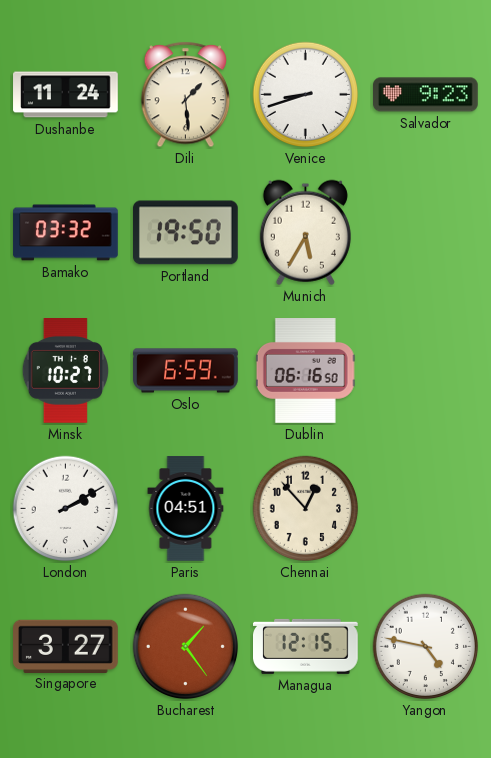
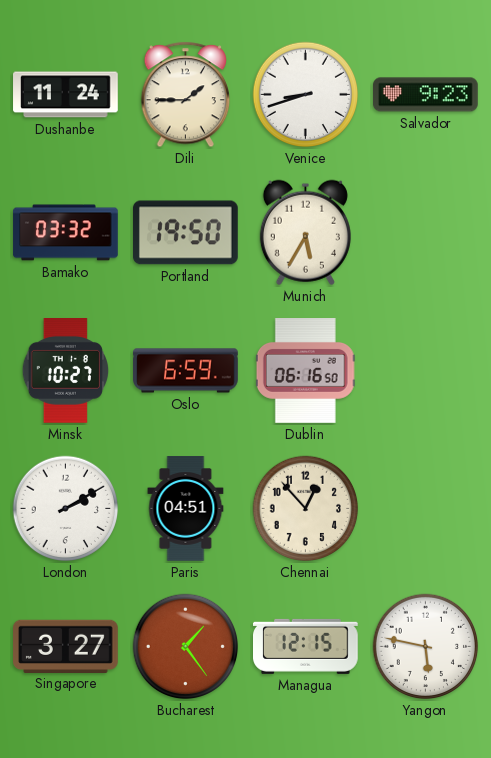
Dili: 1:29 -> 1:45 (185, 95)
Yangon: 4:47 -> 5:47 (426, 647)
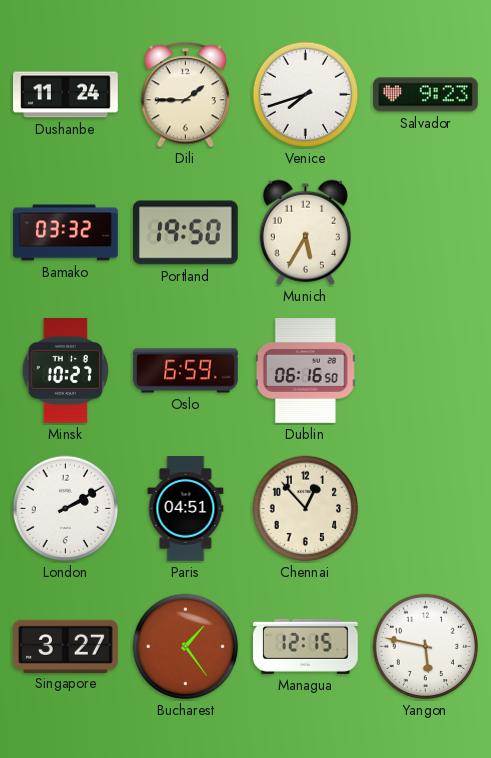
Venice: 8:42 -> 7:42 (306, 95)
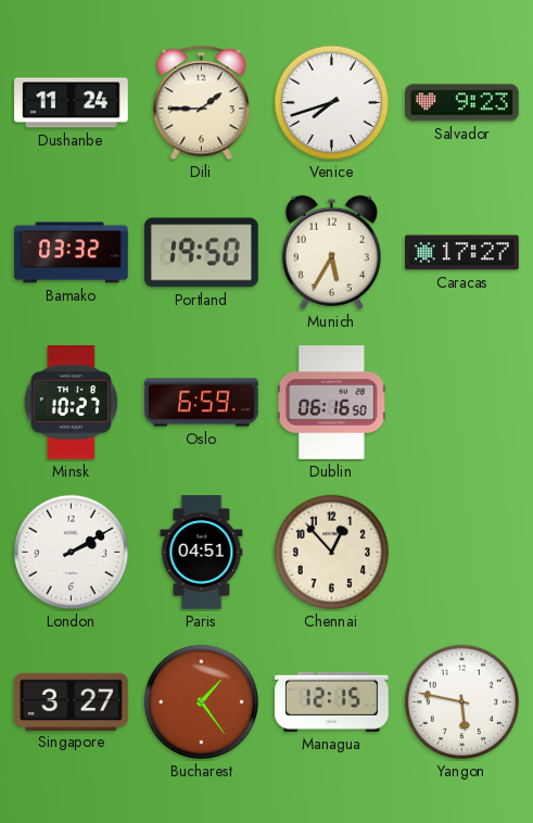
Caracas: none -> 17:27 (462, 253)
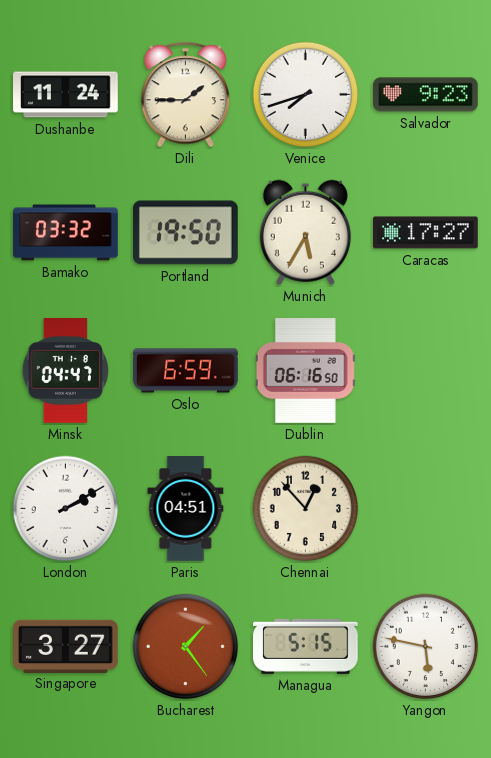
Minsk: 10:27 -> 04:47 (65, 371)
Managua: 12:15 -> 5:15 (306, 646)
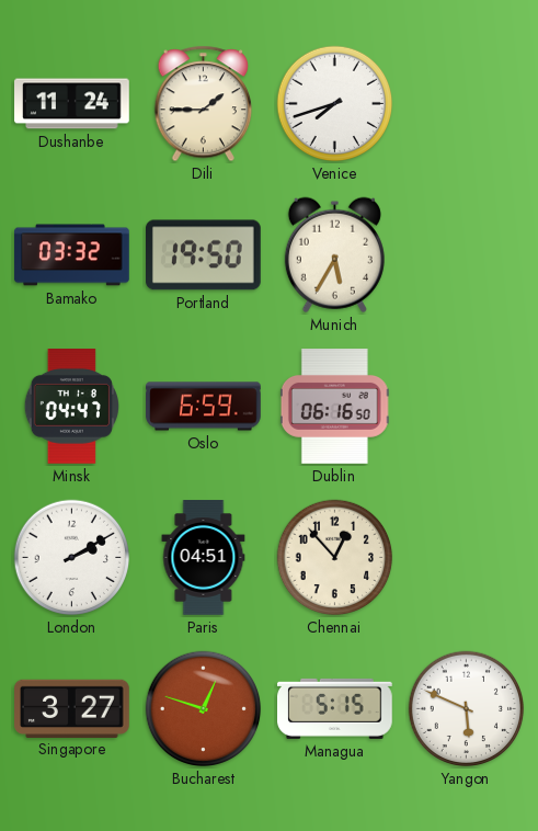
Salvador: 9:23 -> none (426, 95)
Caracas: 17:27 -> none (426, 233)
Bucharest: 1:24 -> 12:48 (204, 709)
Yangon: 5:47 -> 5:49 (467, 709)
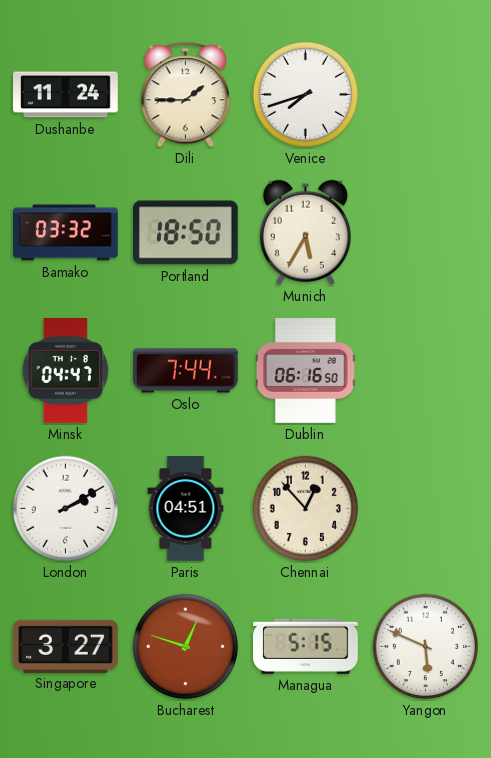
Portland: 19:50 -> 18:50 (186, 233)
Oslo: 6:59 -> 7:44 (186, 371)
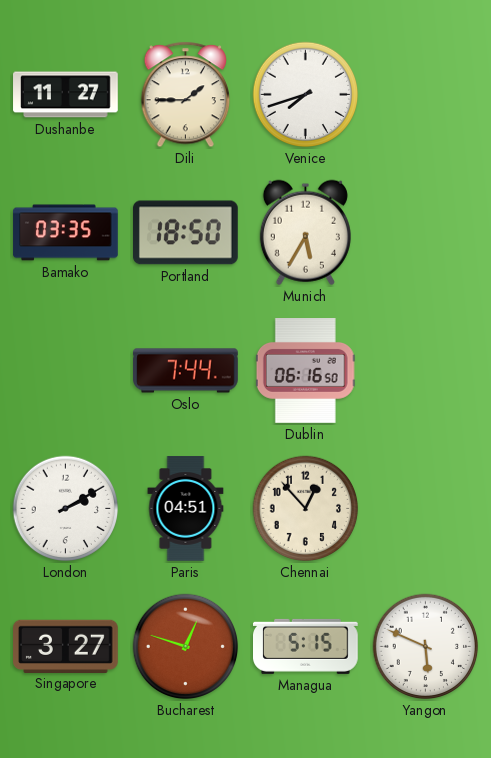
Dushanbe: 11:24 -> 11:27 (66, 95)
Bamako: 03:32 -> 03:35 (66, 233)
Minsk: 04:47 -> none (65, 371)
